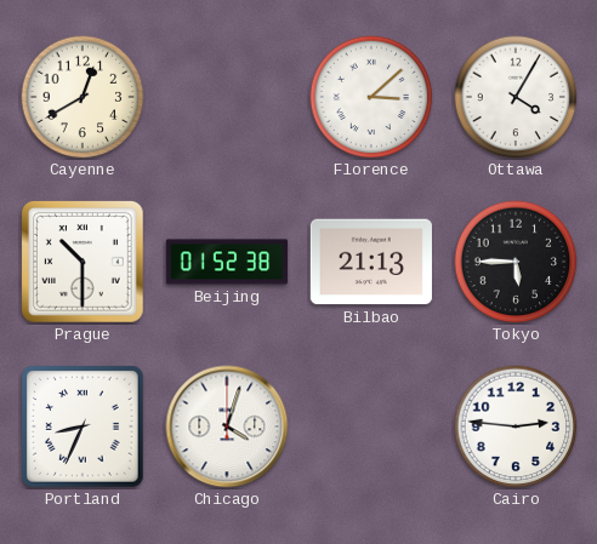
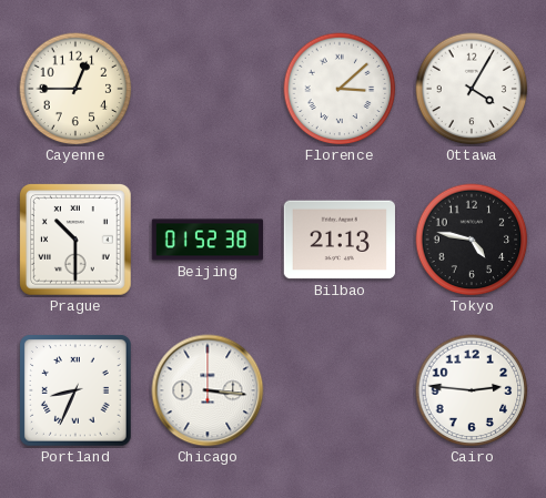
Cayenne: 12:40 -> 12:45 (75, 89)
Tokyo: 5:45 -> 4:47 (472, 240)
Chicago: 4:03 -> 3:16 (208, 390)
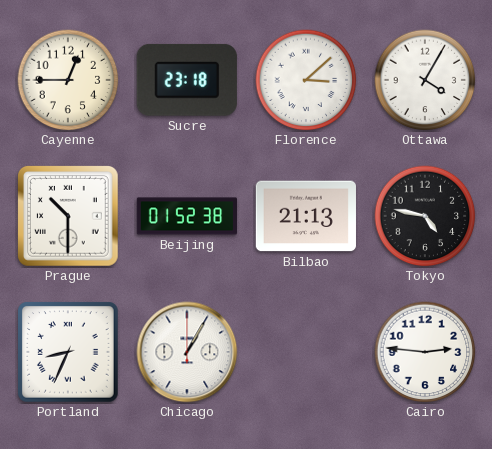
Sucre: none -> 23:18 (187, 80)
Chicago: 3:16 -> 1:05 (187, 352)
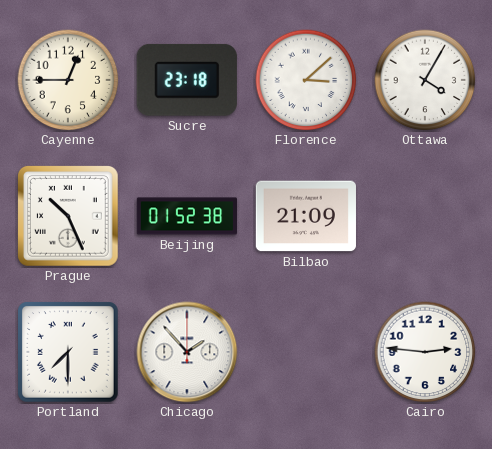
Prague: 10:30 -> 10:26 (68, 216)
Bilbao: 21:13 -> 21:09 (306, 216)
Tokyo: 4:47 -> none (425, 216)
Portland: 8:34 -> 7:30 (68, 352)
Chicago: 1:05 -> 1:53 (187, 352)
